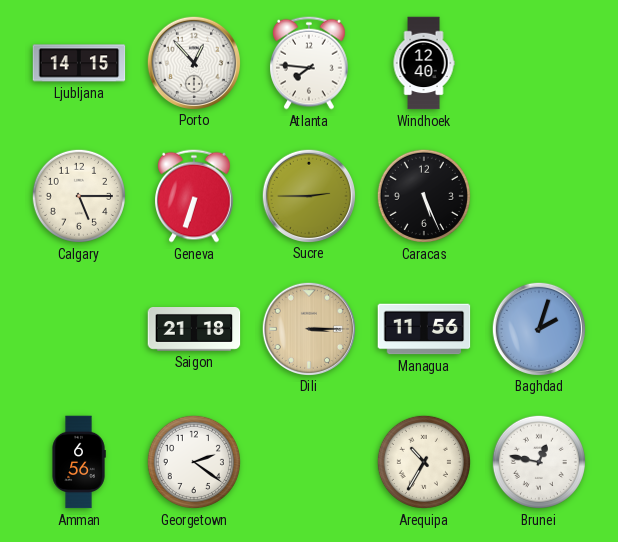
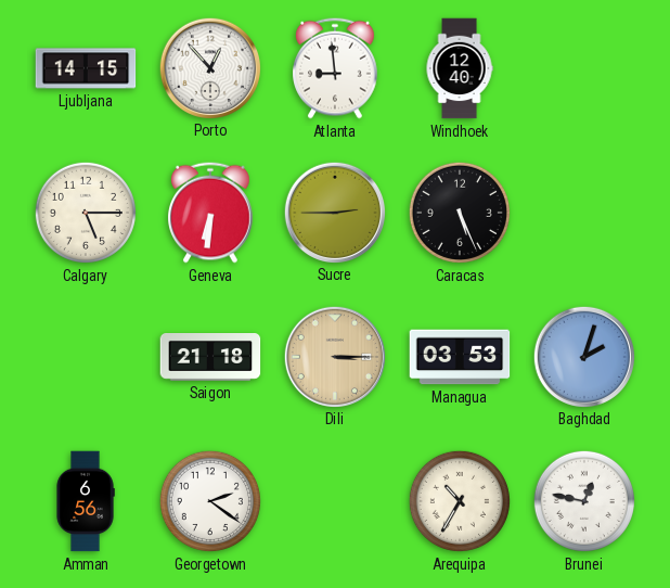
Atlanta: 7:46 -> 8:59 (336, 68)
Geneva: 6:33 -> 6:31 (211, 213)
Managua: 11:56 -> 03:53 (460, 357)
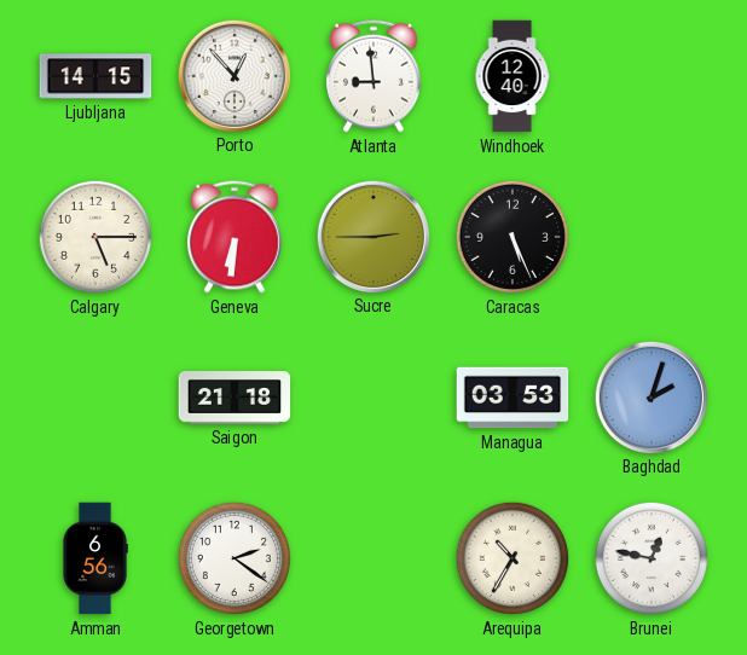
Dili: 3:15 -> none (334, 356)
